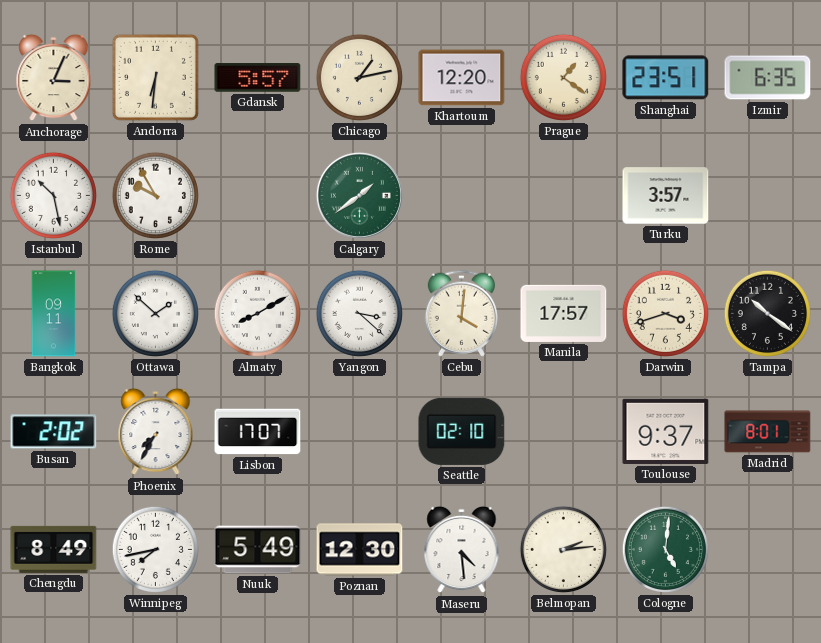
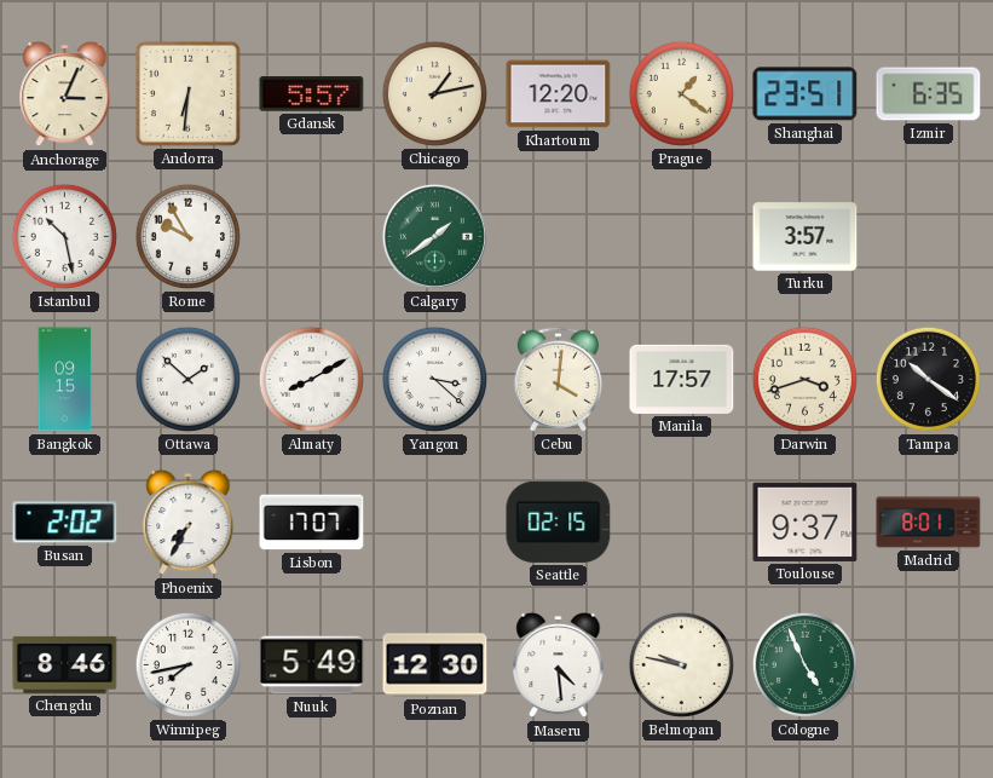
Bangkok: 09:11 -> 09:15 (65, 380)
Seattle: 02:10 -> 02:15 (559, 521)
Chengdu: 8:49 -> 8:46 (65, 664)
Belmopan: 2:14 -> 9:47 (681, 664)
Cologne: 5:01 -> 4:56 (804, 664)
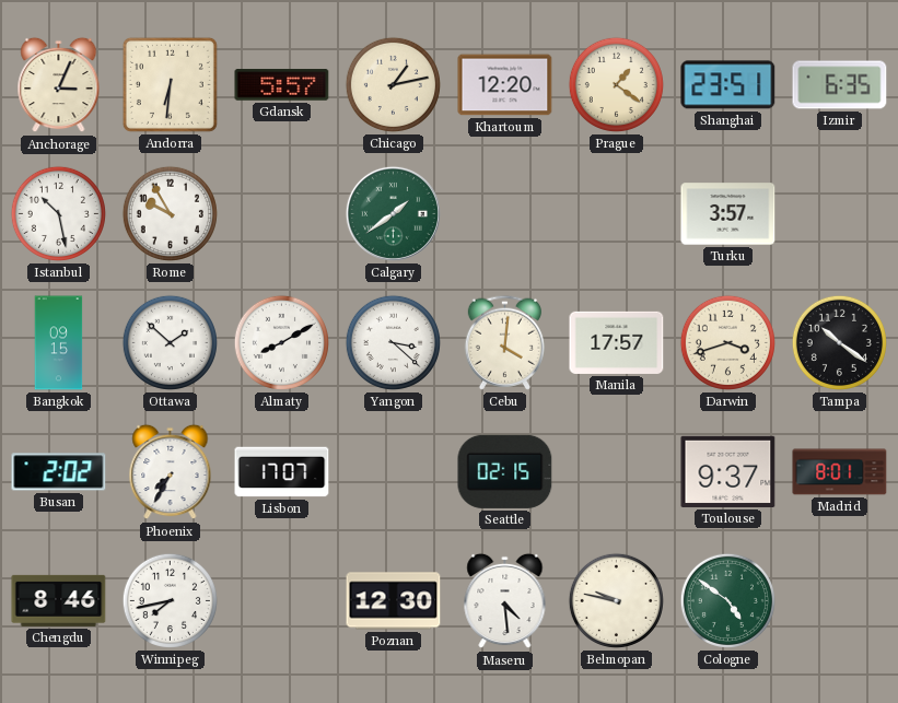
Nuuk: 5:49 -> none (312, 665)
Cologne: 4:56 -> 4:51 (727, 600)
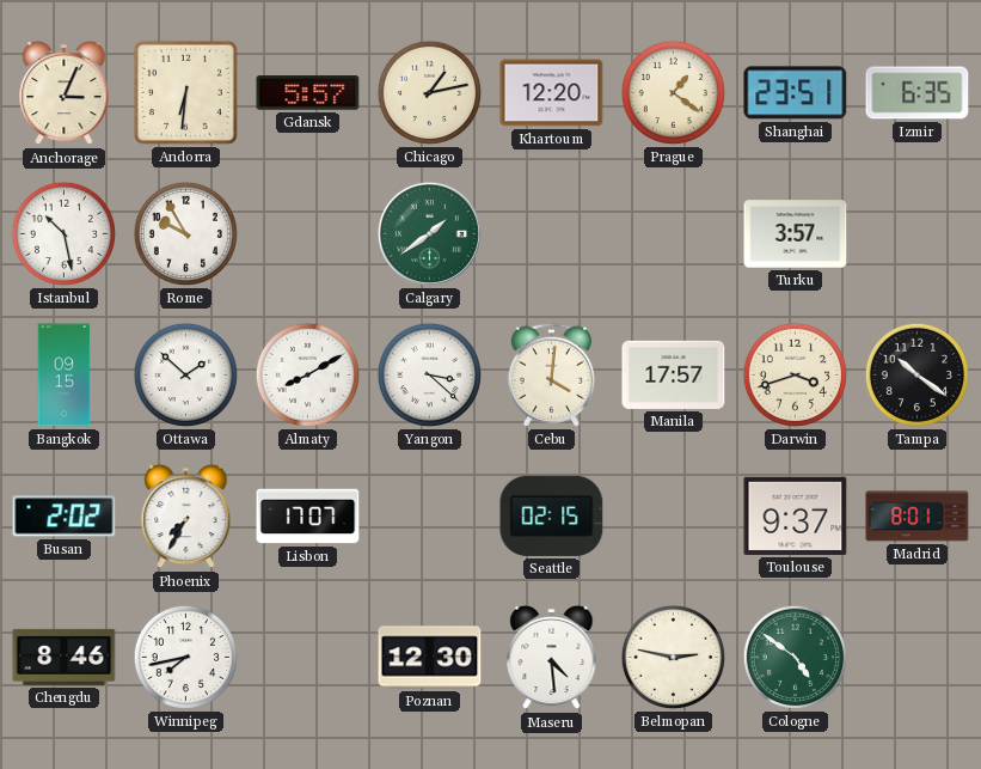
Belmopan: 9:47 -> 2:47 (673, 657)
